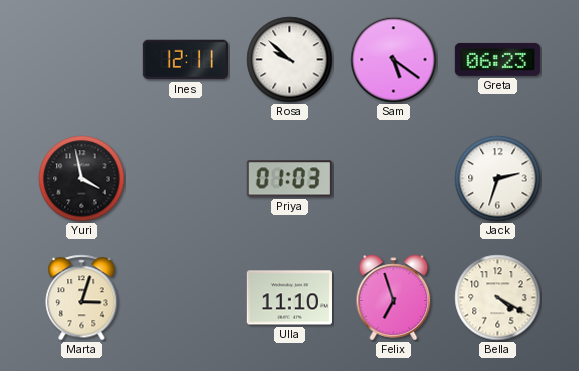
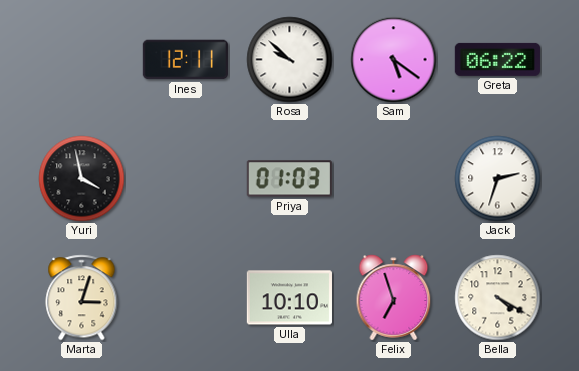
Greta: 06:23 -> 06:22 (497, 59)
Ulla: 11:10 -> 10:10 (289, 298)
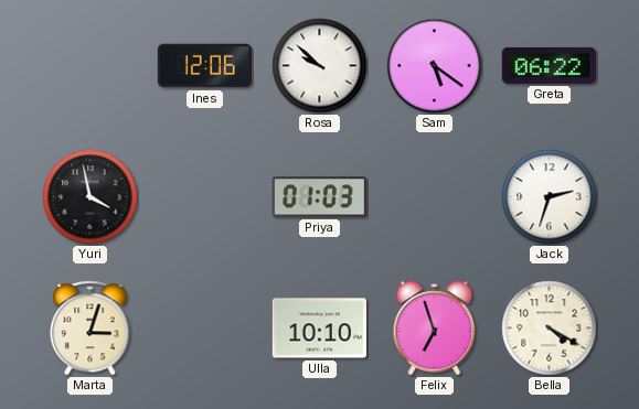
Ines: 12:11 -> 12:06 (204, 66)
